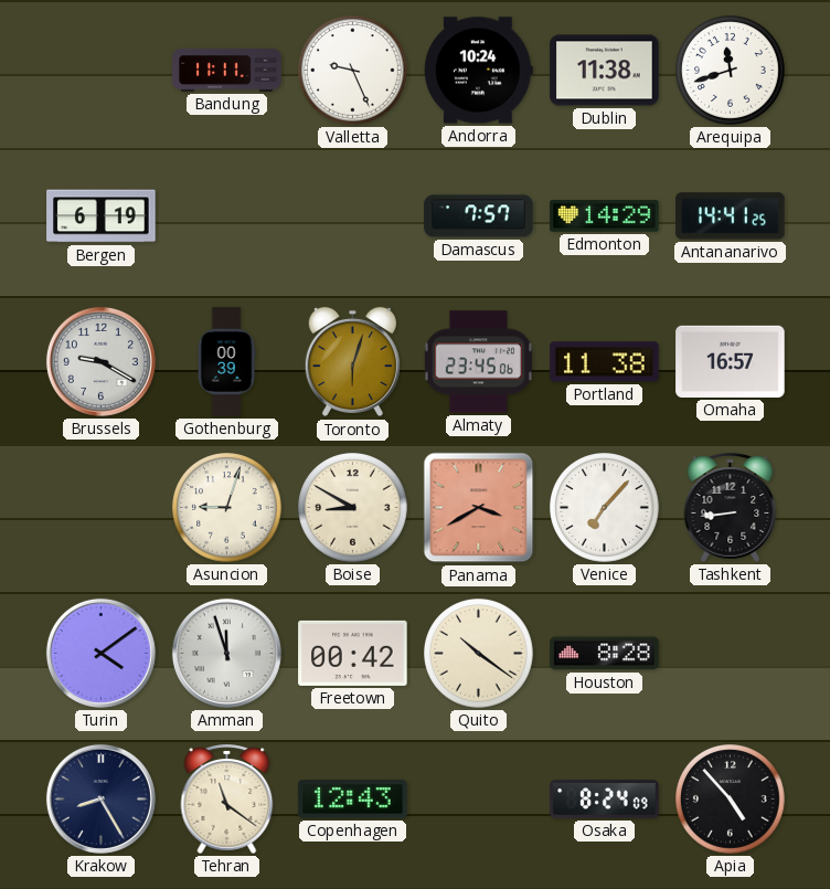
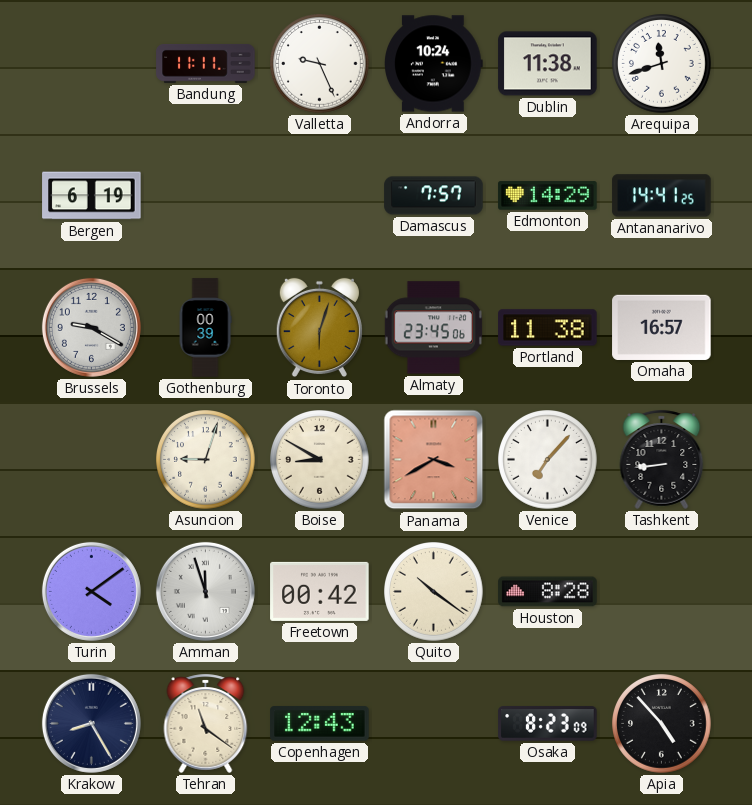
Osaka: 8:24 -> 8:23 (548, 724)
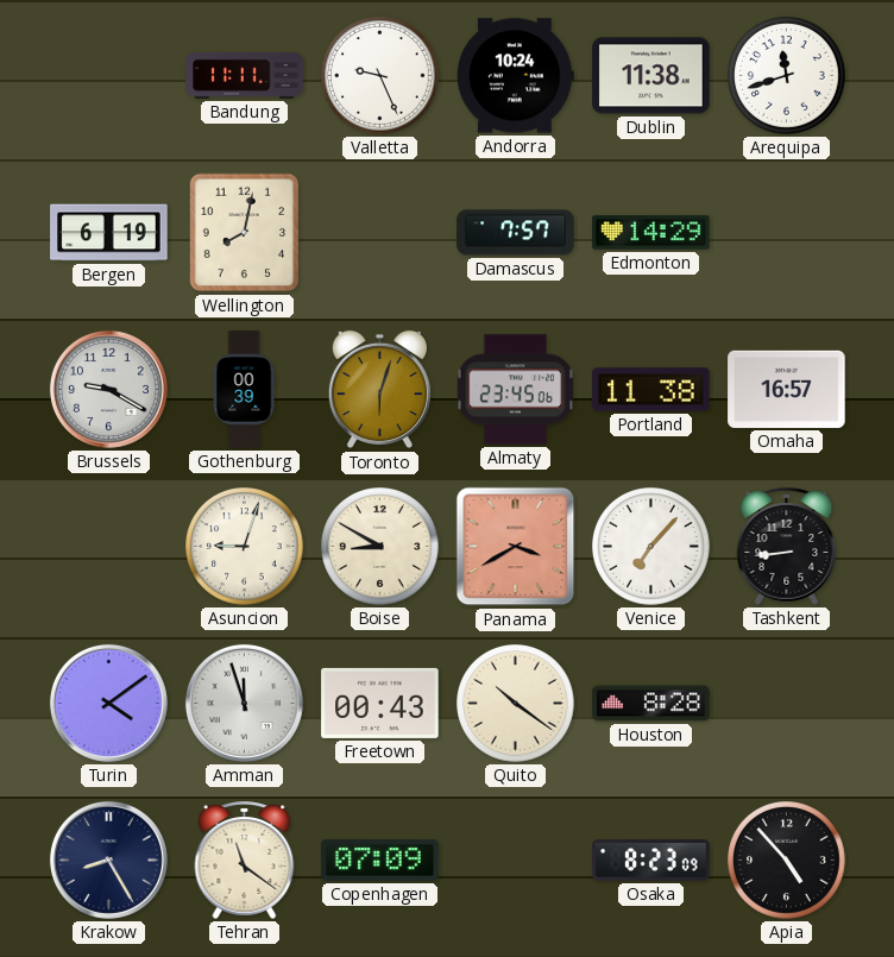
Wellington: none -> 8:02 (245, 233)
Antananarivo: 14:41 -> none (662, 196)
Freetown: 00:42 -> 00:43 (380, 703)
Copenhagen: 12:43 -> 07:09 (380, 861)
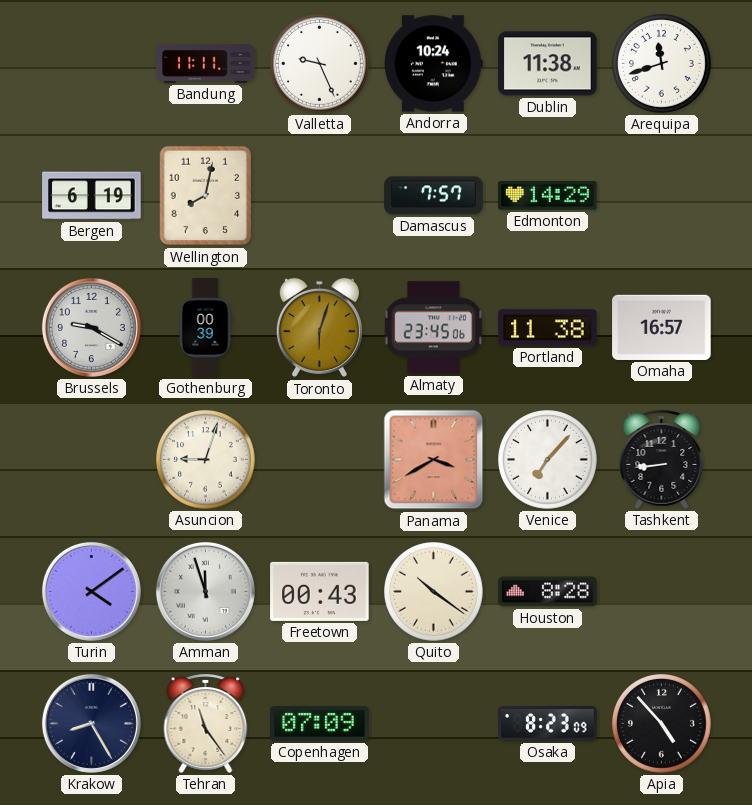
Boise: 8:50 -> none (380, 547)
Tehran: 11:21 -> 11:24 (206, 723)
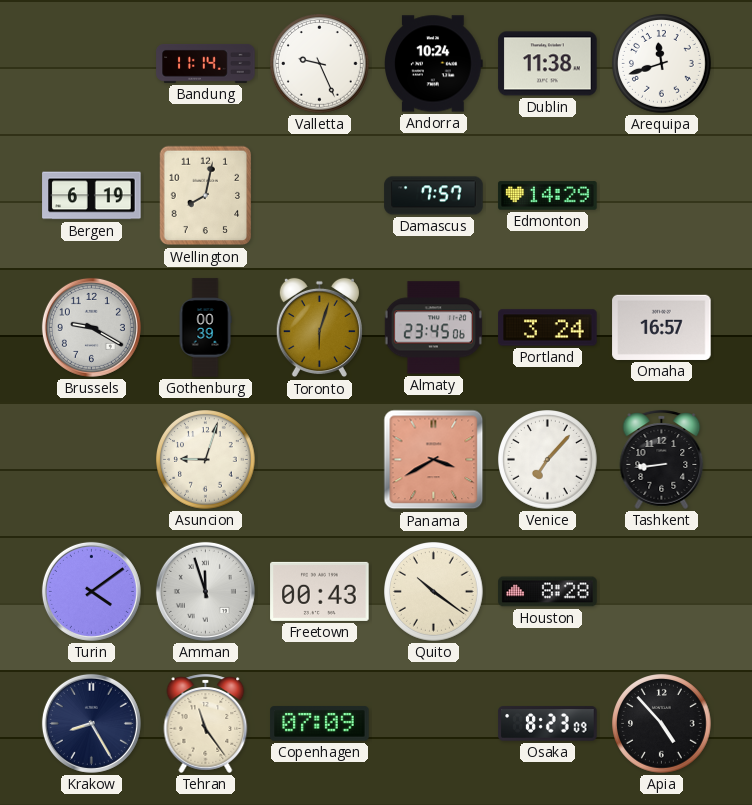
Bandung: 11:11 -> 11:14 (206, 63)
Portland: 11:38 -> 3:24 (548, 328)
